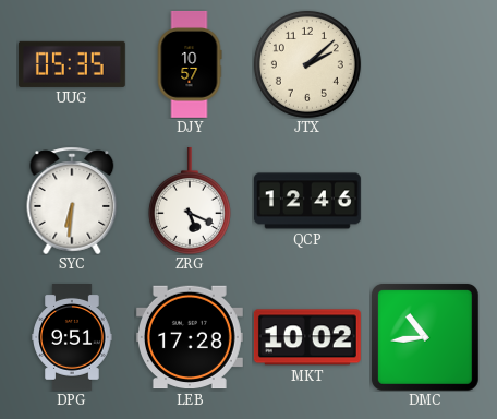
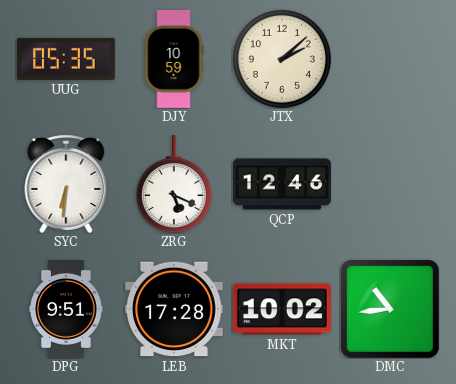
DJY: 10:57 -> 10:59 (174, 59)
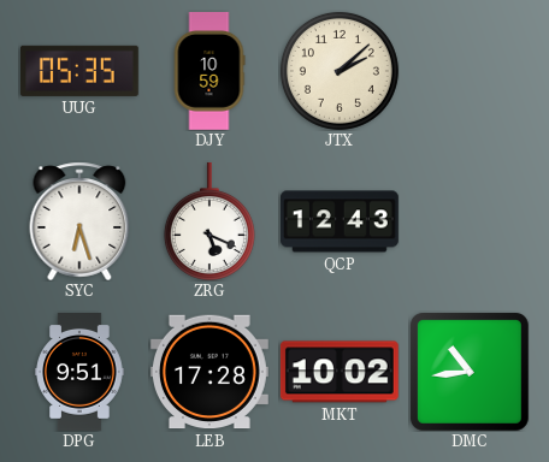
SYC: 6:31 -> 6:27 (79, 221)
QCP: 12:46 -> 12:43 (341, 221)
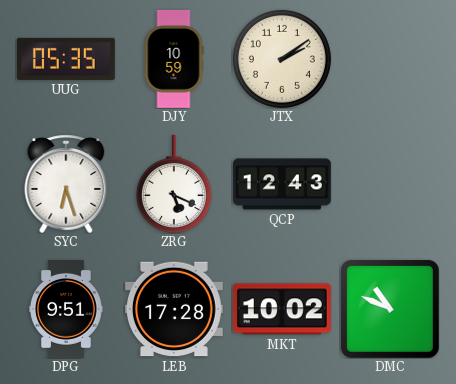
JTX: 2:08 -> 2:09 (282, 59)
DMC: 10:44 -> 10:49 (390, 309)
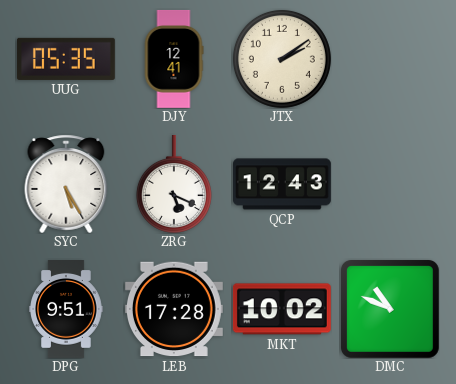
DJY: 10:59 -> 12:41 (174, 59)
SYC: 6:27 -> 5:25 (66, 184)
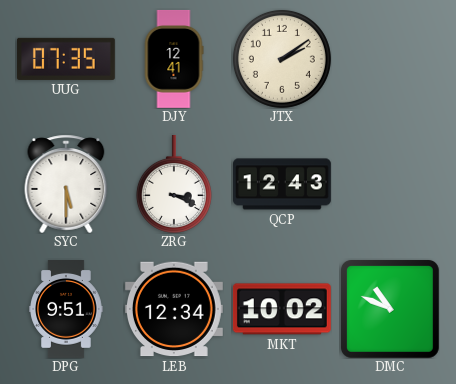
UUG: 05:35 -> 07:35 (66, 59)
SYC: 5:25 -> 5:30 (66, 184)
ZRG: 5:19 -> 3:19 (174, 184)
LEB: 17:28 -> 12:34 (174, 309)
